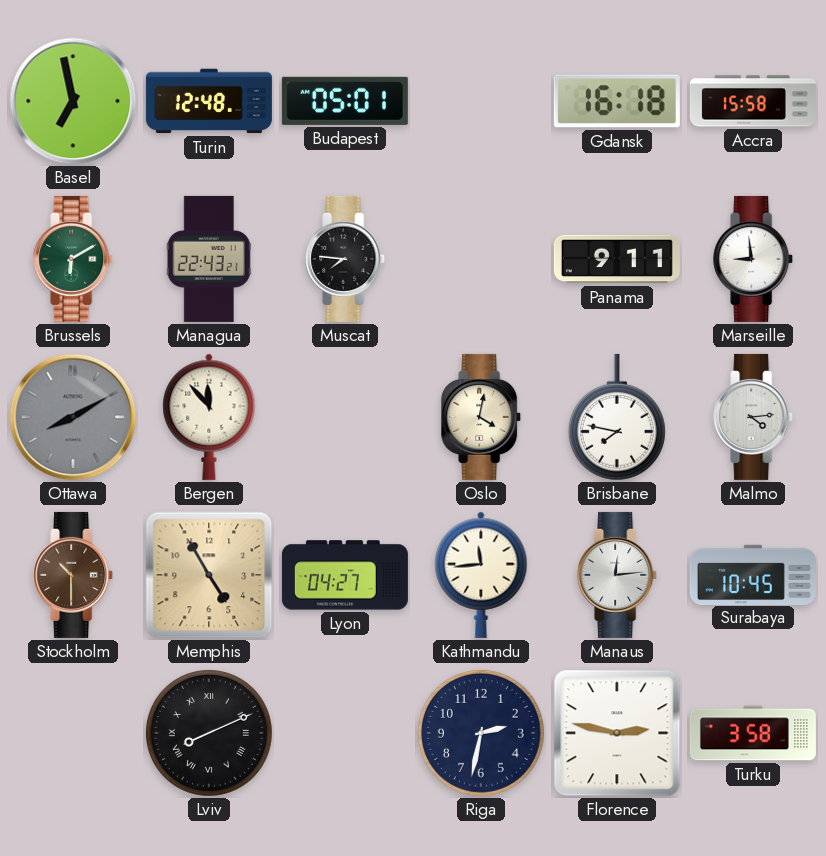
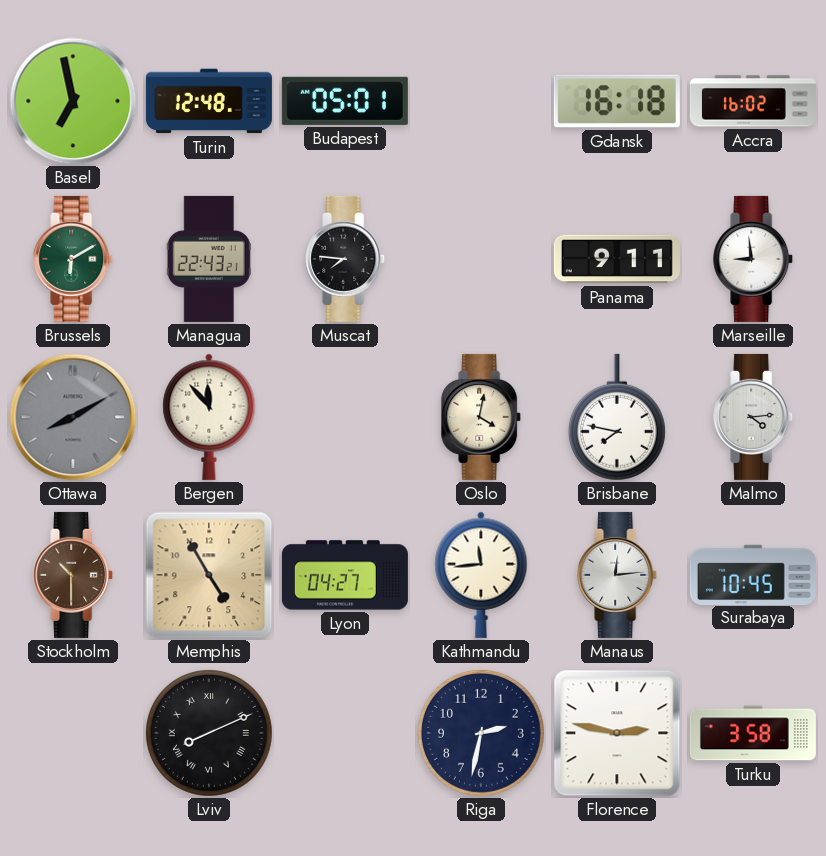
Accra: 15:58 -> 16:02 (753, 101)
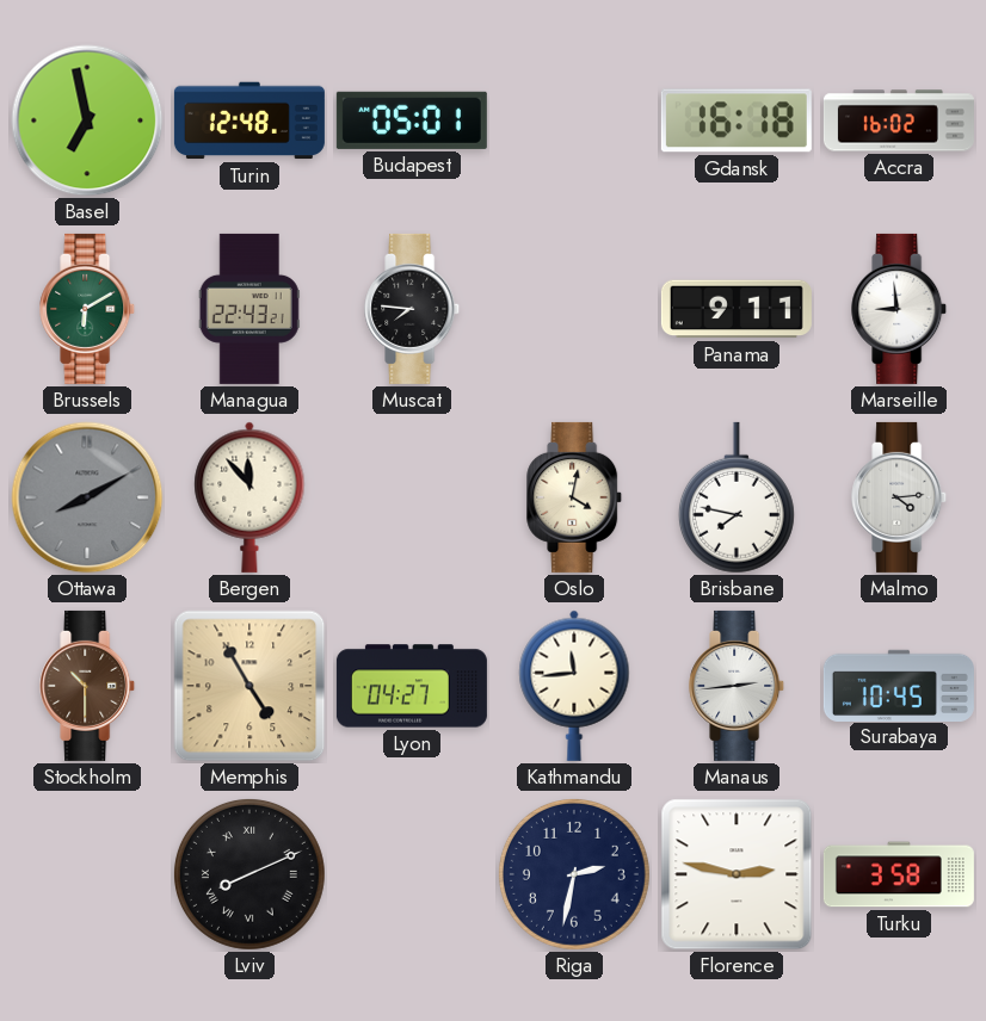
Manaus: 12:14 -> 2:44 (738, 686)
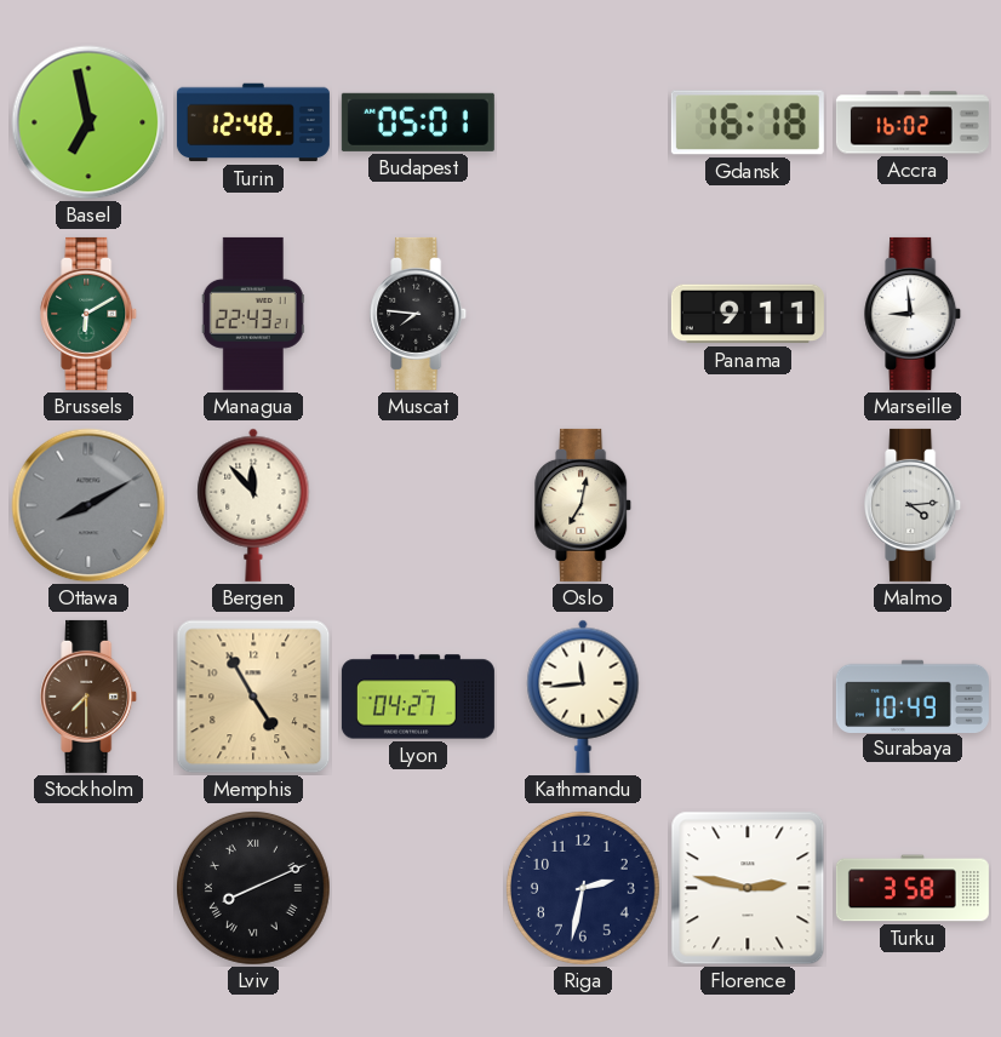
Oslo: 4:02 -> 7:02 (584, 505)
Brisbane: 7:47 -> none (737, 497)
Stockholm: 10:30 -> 7:30 (90, 697)
Manaus: 2:44 -> none (738, 686)
Surabaya: 10:45 -> 10:49 (913, 695)
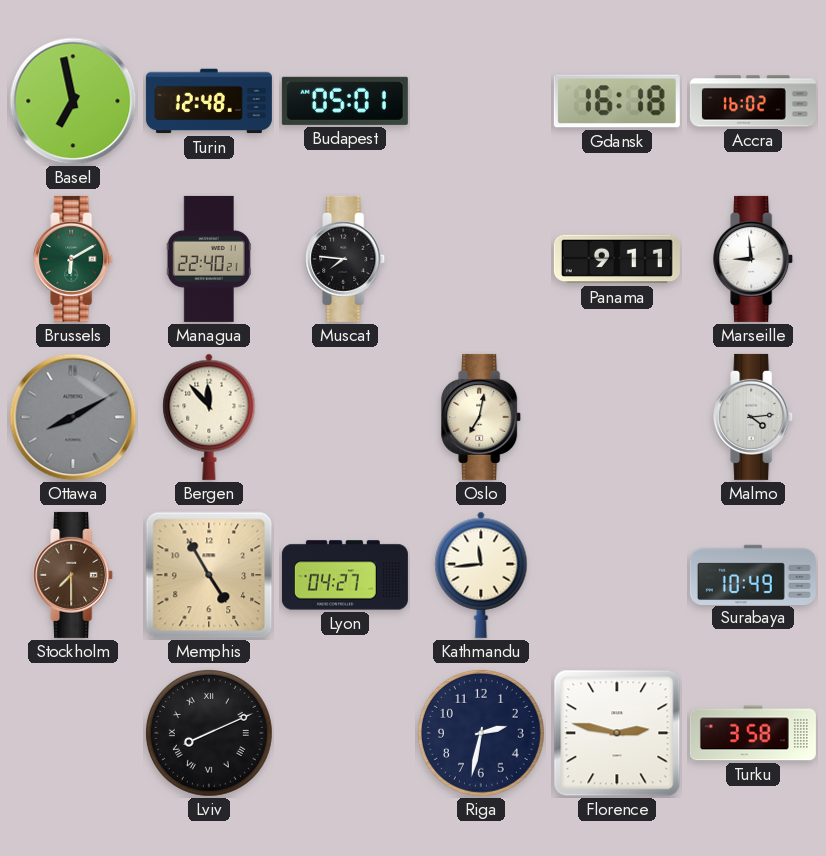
Managua: 22:43 -> 22:40 (209, 259)
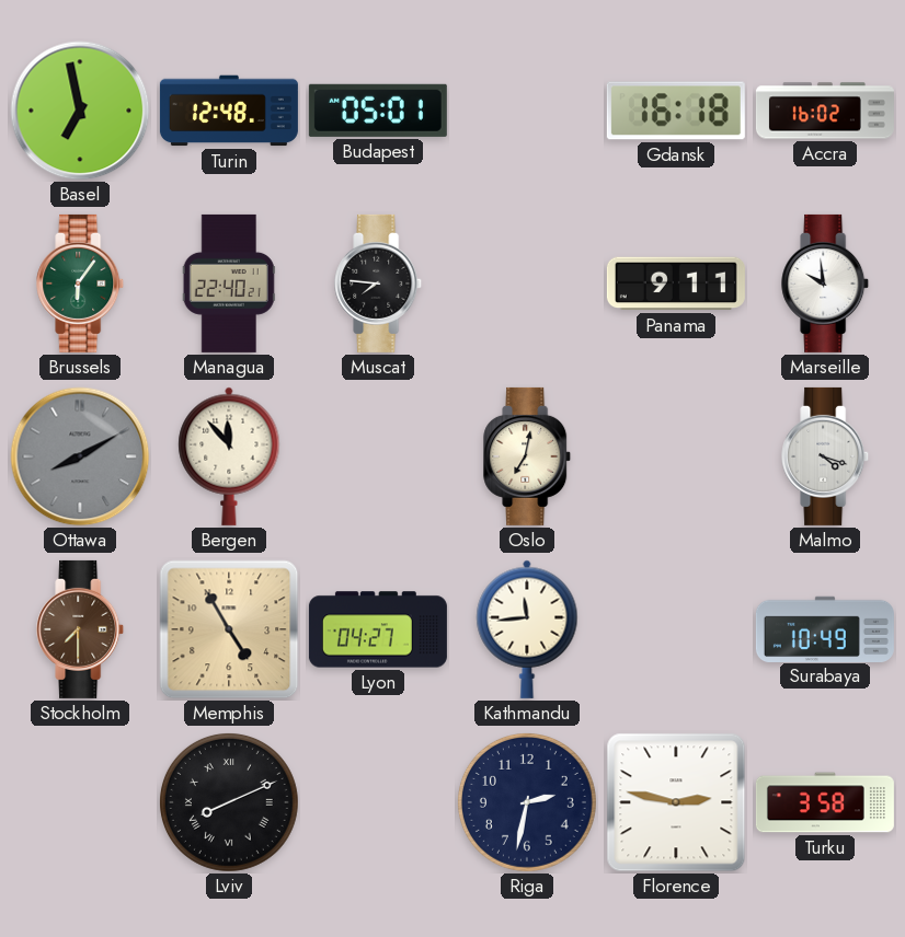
Brussels: 6:10 -> 6:06 (81, 284)
Marseille: 8:59 -> 9:59 (826, 284)
Malmo: 4:14 -> 4:18 (826, 456)
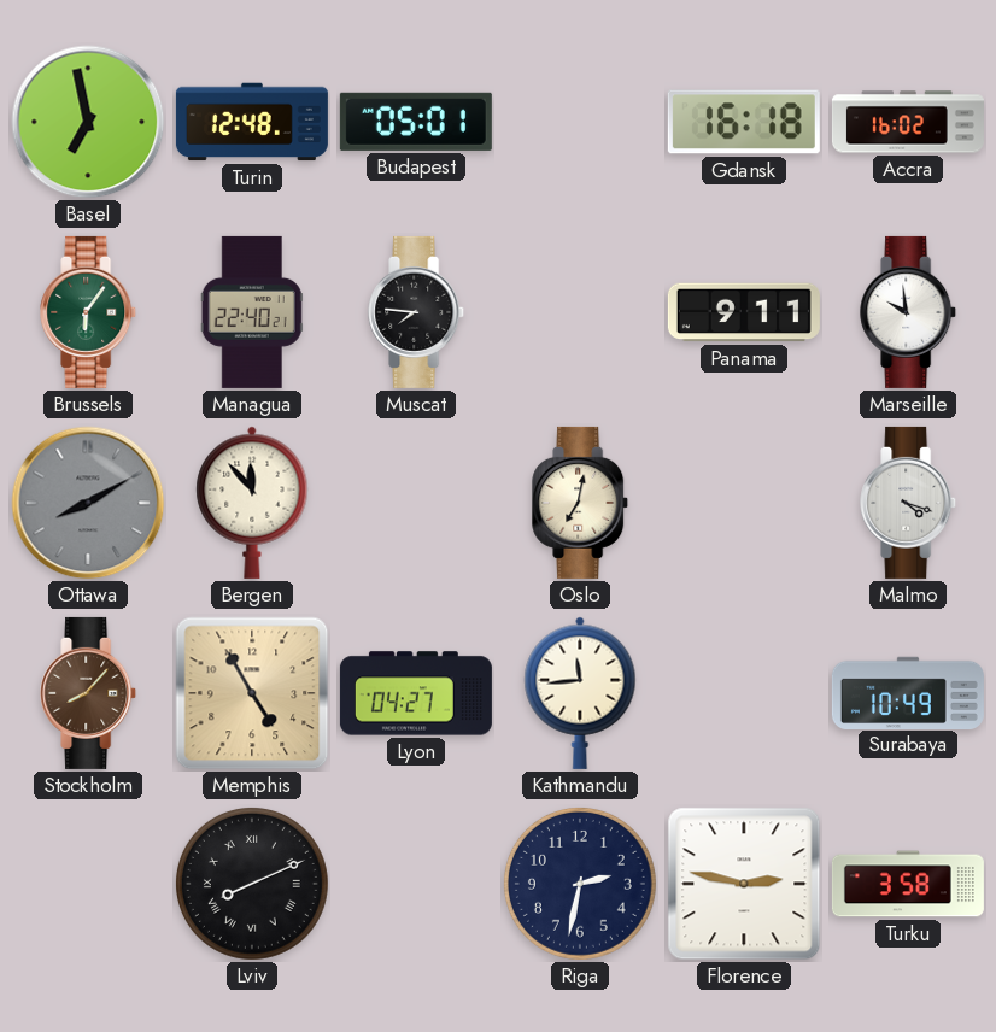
Stockholm: 7:30 -> 8:07 (89, 693)
